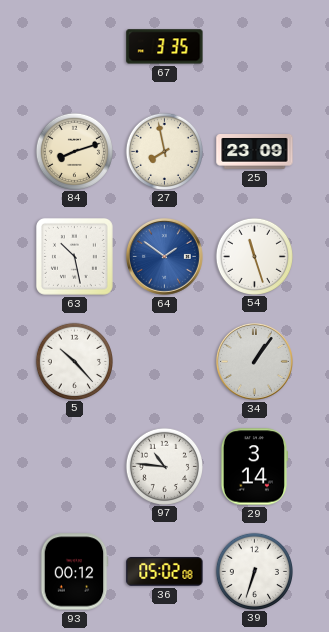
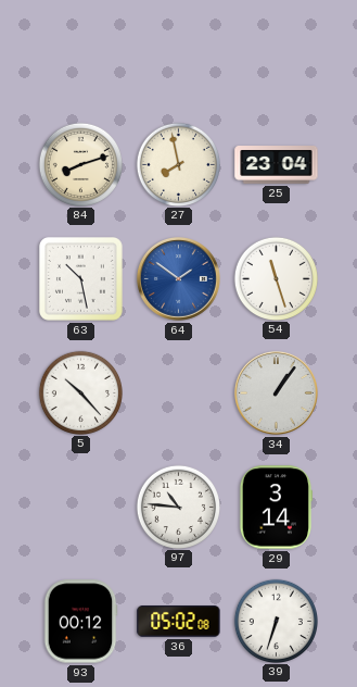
67: 3:35 -> none (165, 47)
25: 23:09 -> 23:04 (277, 165)
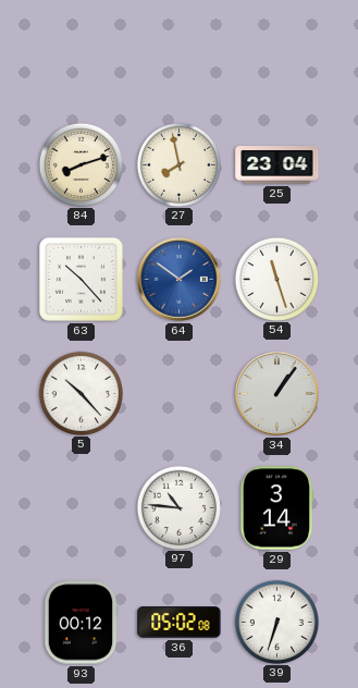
63: 10:28 -> 10:23 (81, 279)
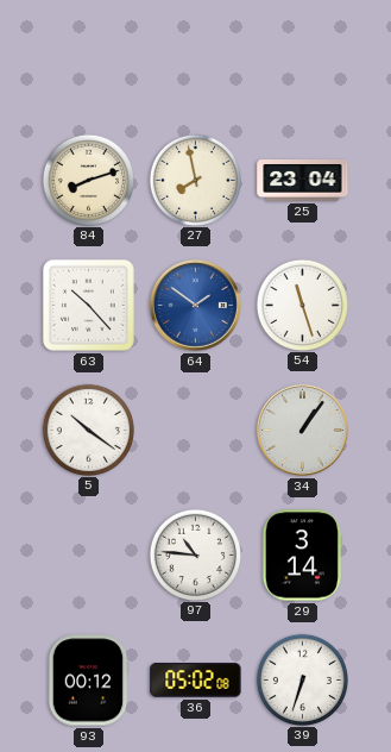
5: 10:23 -> 10:21 (88, 430)
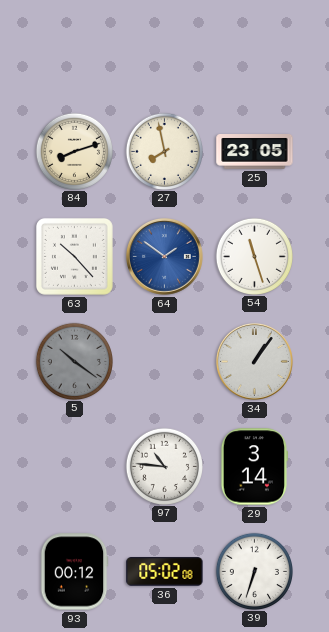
25: 23:04 -> 23:05 (255, 152)
5 dial: white -> grey (74, 361)
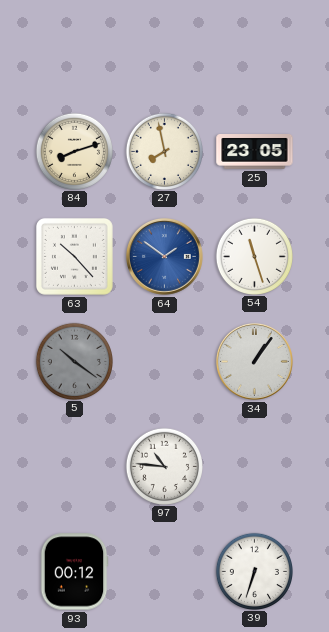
29: 3:14 -> none (253, 467)
36: 05:02 -> none (165, 572)
